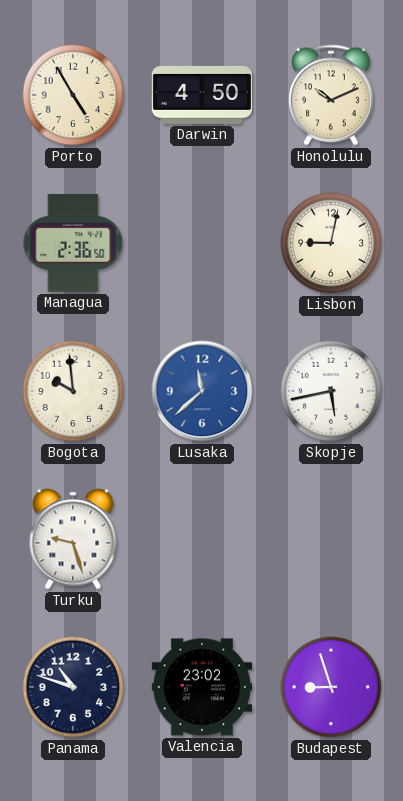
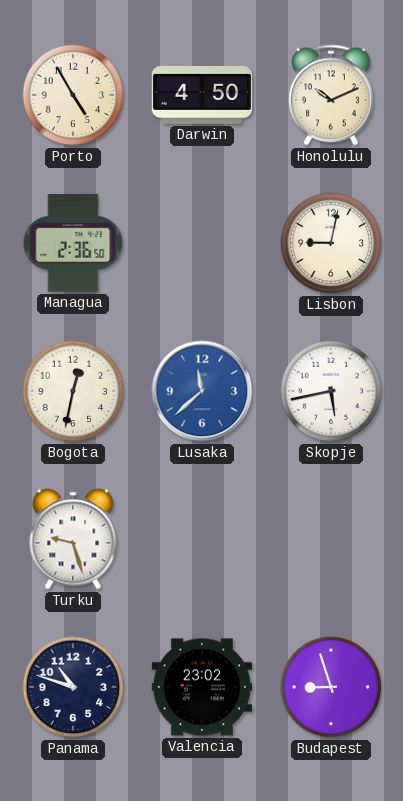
Bogota: 9:59 -> 12:32 (73, 391)
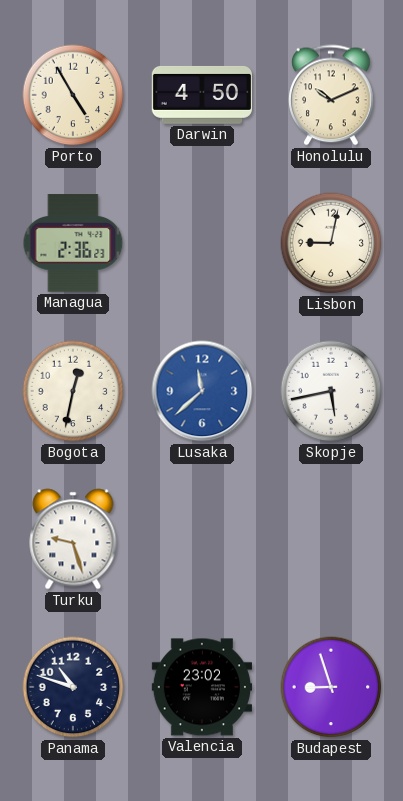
Managua: 2:36:50 -> 2:36:23 (73, 243)
